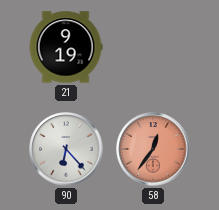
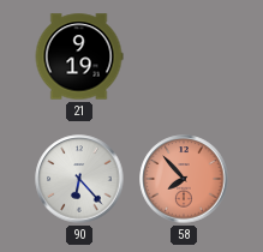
58: 12:36 -> 7:53 (184, 179)
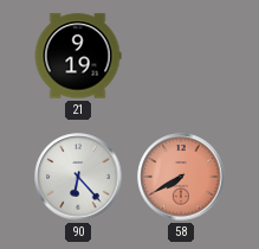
58: 7:53 -> 7:40 (181, 177)
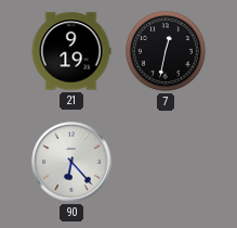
7: none -> 12:32 (167, 52)
58: 7:40 -> none (181, 177)
